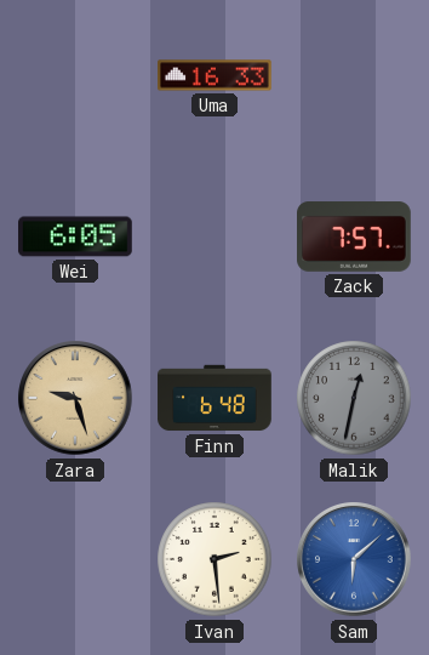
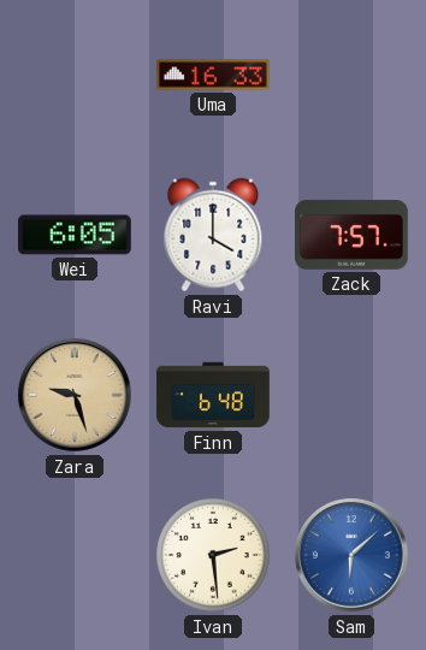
Ravi: none -> 4:00 (213, 235)
Malik: 12:32 -> none (354, 398)
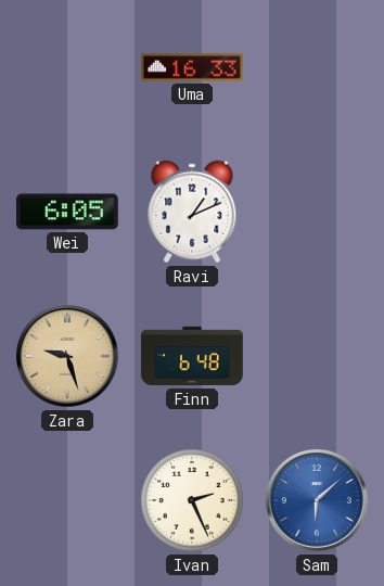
Ravi: 4:00 -> 1:11 (192, 212)
Zack: 7:57 -> none (353, 235)
Ivan: 2:29 -> 2:26 (192, 500)
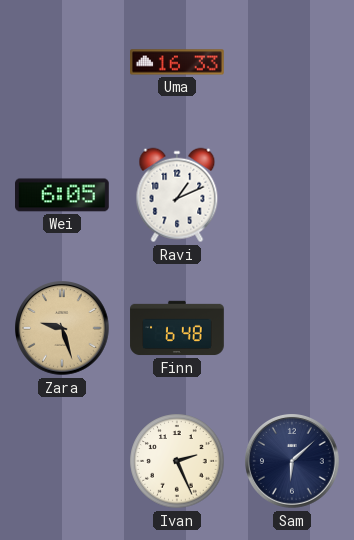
Sam dial: blue -> navy (292, 461)
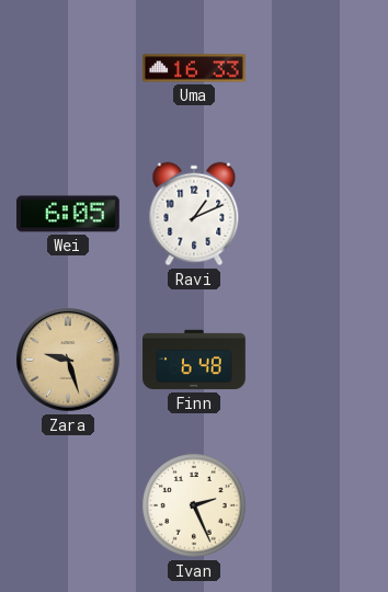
Sam: 6:08 -> none (292, 461)
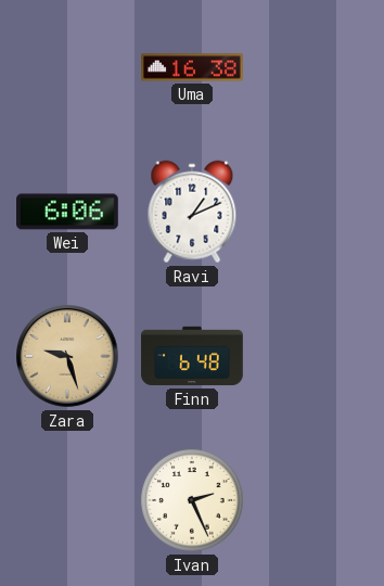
Uma: 16:33 -> 16:38 (193, 67)
Wei: 6:05 -> 6:06 (68, 212)
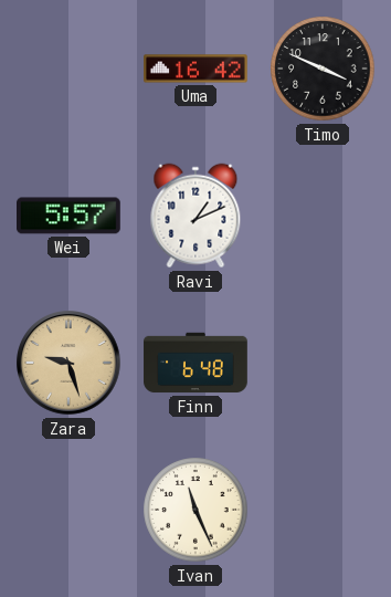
Uma: 16:38 -> 16:42 (197, 69)
Timo: none -> 3:49 (323, 69)
Wei: 6:06 -> 5:57 (70, 216)
Ivan: 2:26 -> 11:26 (196, 510)
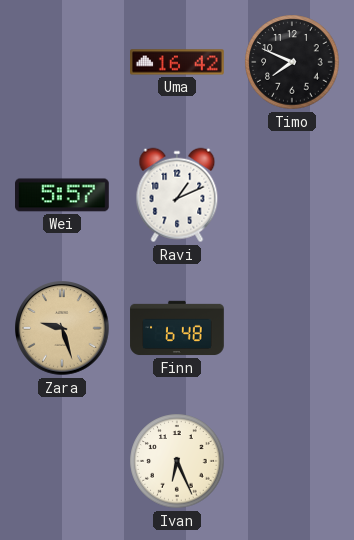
Timo: 3:49 -> 7:49 (292, 62)
Ivan: 11:26 -> 6:26 (177, 461)
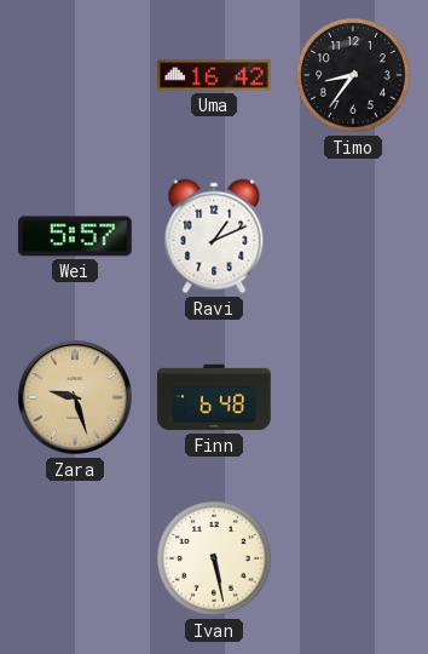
Timo: 7:49 -> 8:36 (353, 75)
Ivan: 6:26 -> 5:28 (214, 558)
